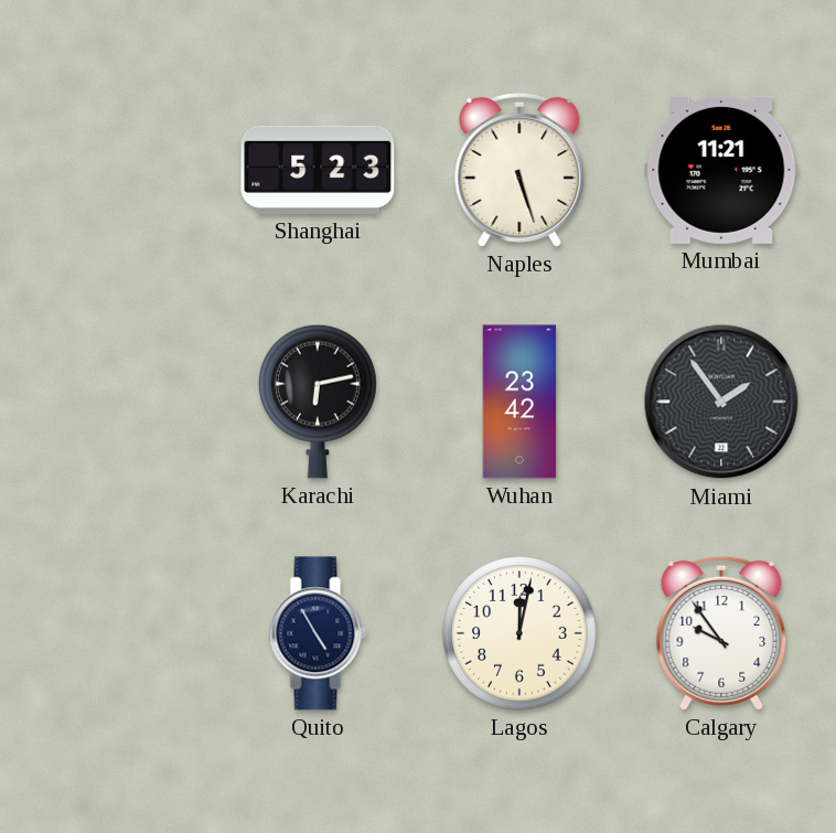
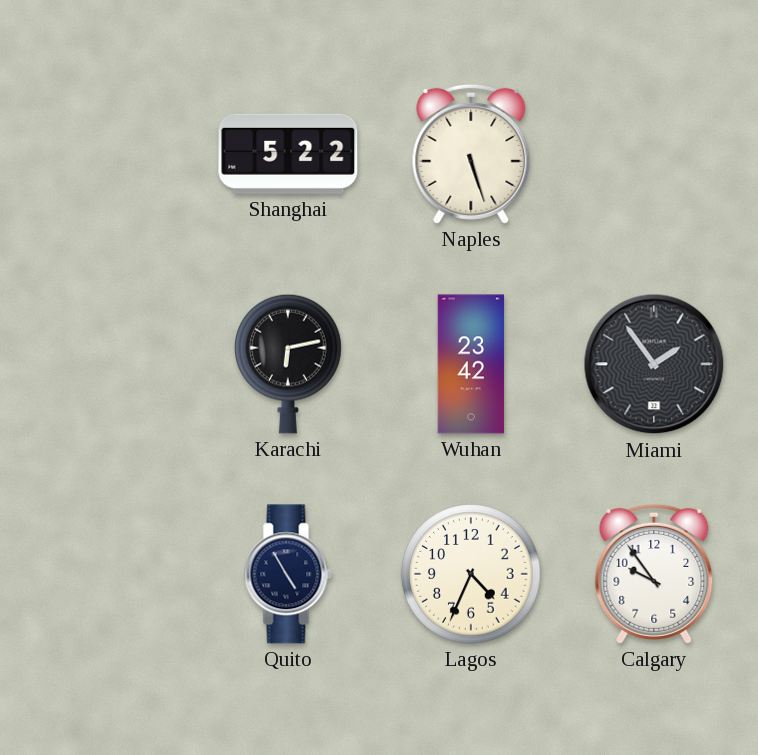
Shanghai: 5:23 -> 5:22 (288, 154)
Mumbai: 11:21 -> none (721, 170)
Lagos: 12:02 -> 4:34 (471, 574)
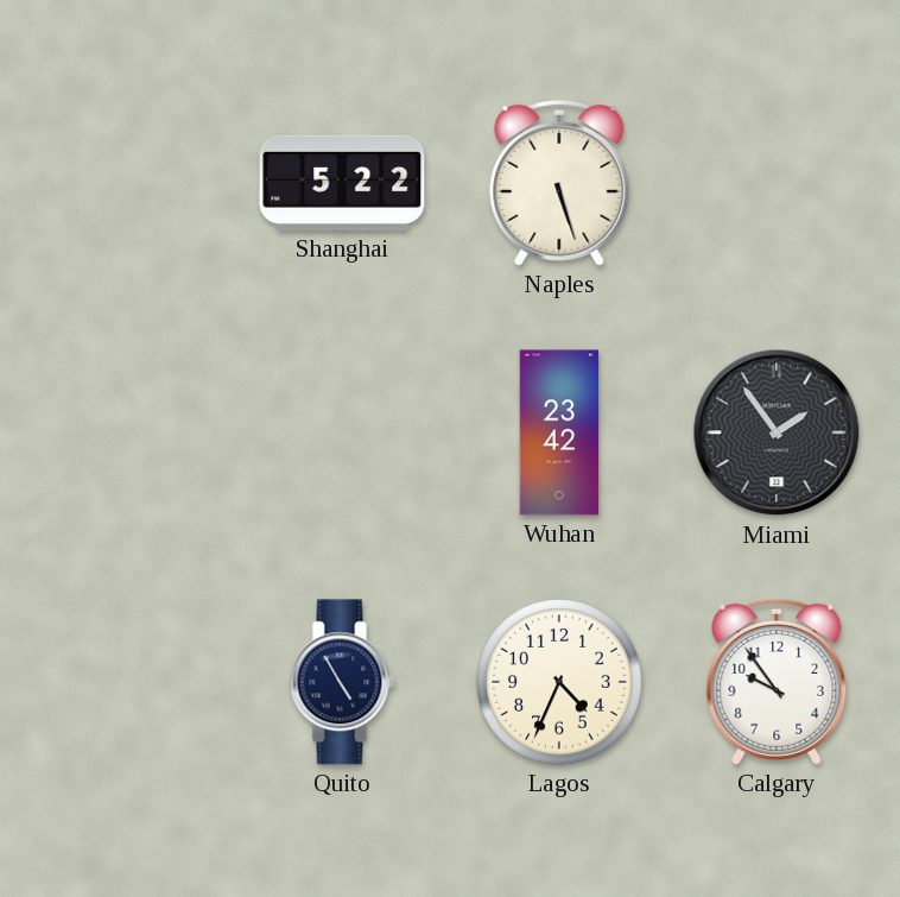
Karachi: 6:13 -> none (289, 364)
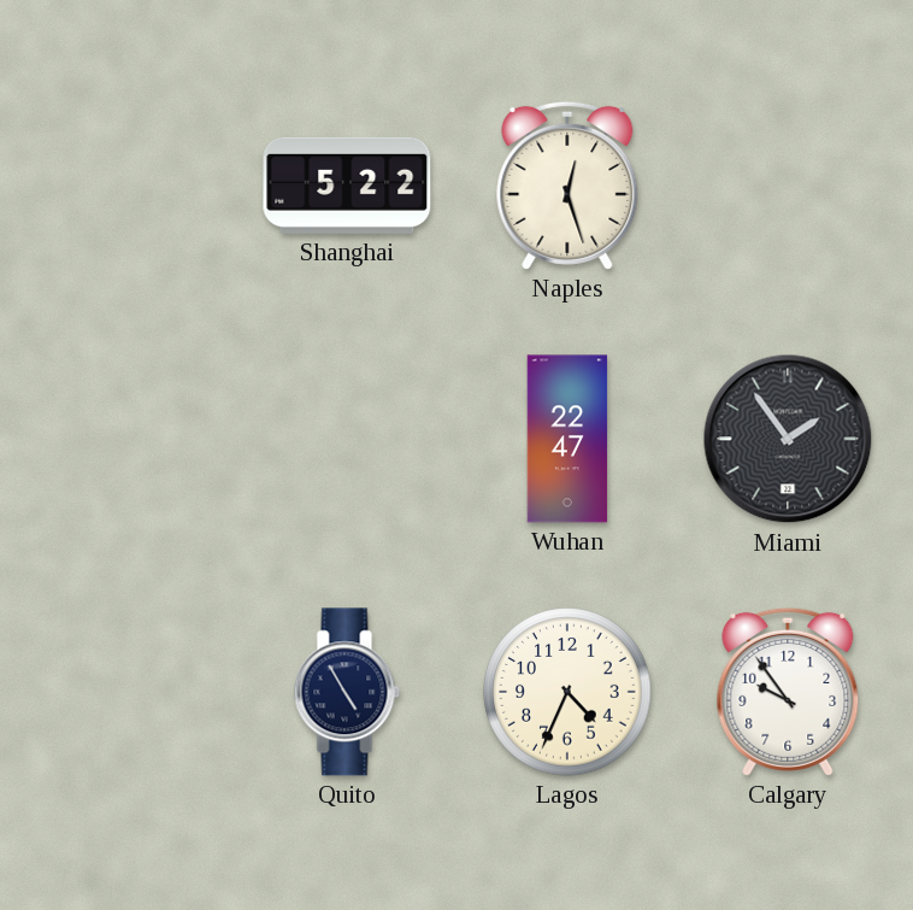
Naples: 5:27 -> 12:27 (567, 186)
Wuhan: 23:42 -> 22:47 (567, 439)
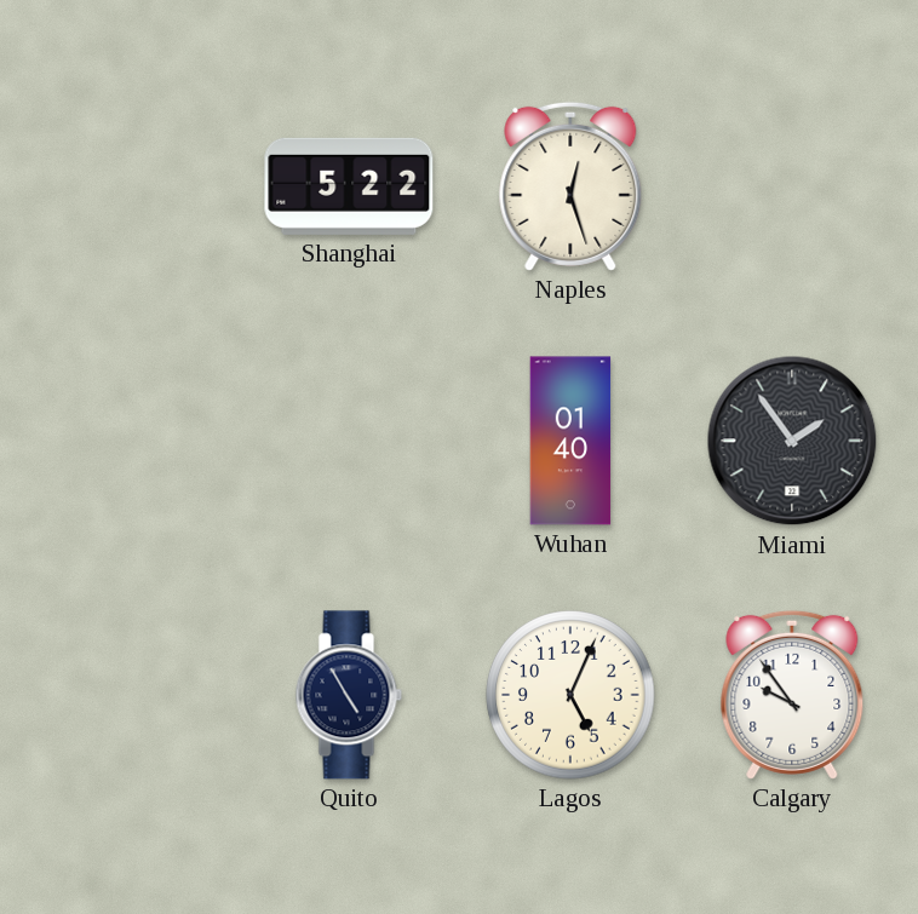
Wuhan: 22:47 -> 01:40 (570, 441)
Lagos: 4:34 -> 5:04 (570, 695)
